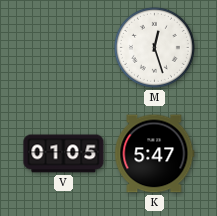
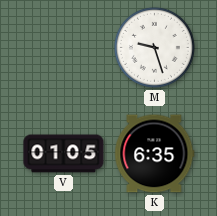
M: 12:27 -> 9:27 (154, 47)
K: 5:47 -> 6:35 (155, 154)
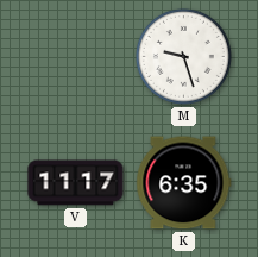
V: 01:05 -> 11:17 (76, 183)
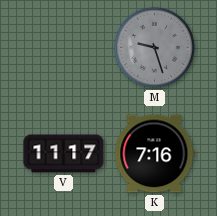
M dial: white -> grey (154, 47)
K: 6:35 -> 7:16 (155, 154)
